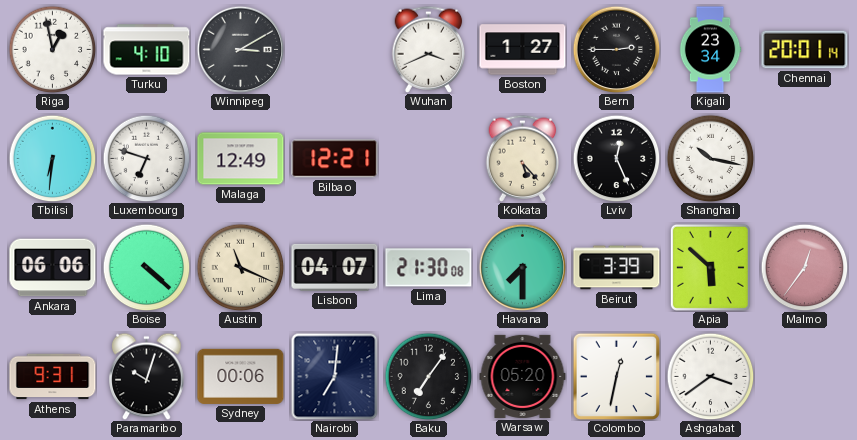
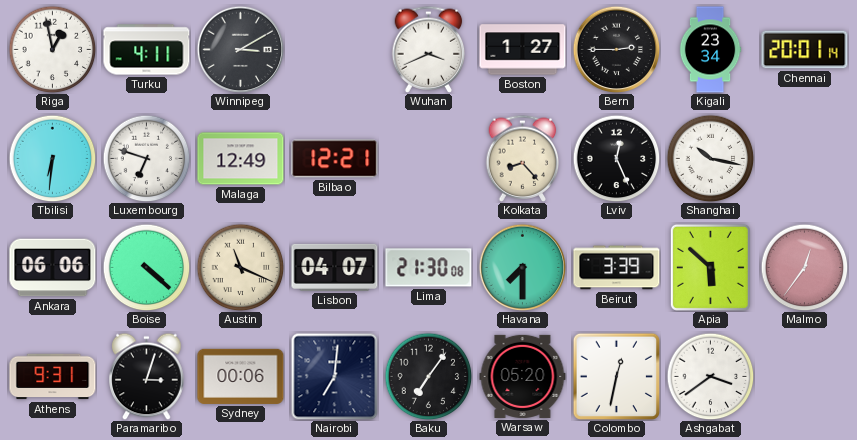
Turku: 4:10 -> 4:11 (147, 50)
Kolkata: 5:23 -> 8:23 (523, 158)
Paramaribo: 10:03 -> 3:03 (147, 376)
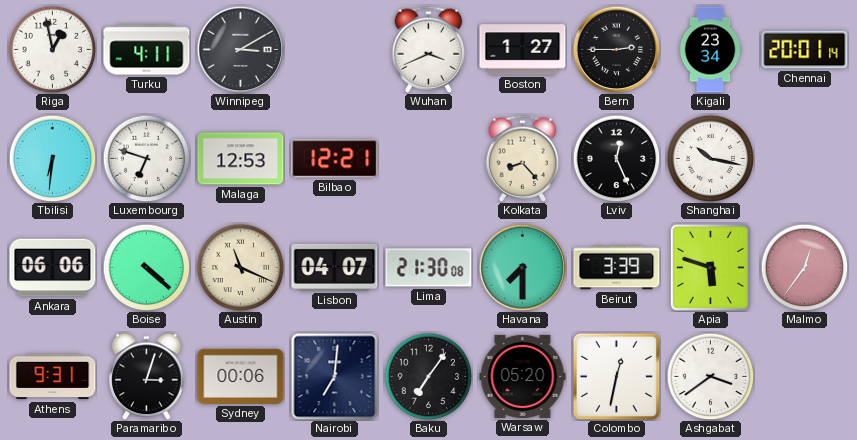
Malaga: 12:49 -> 12:53 (241, 159)
Apia: 5:52 -> 5:48 (710, 267)
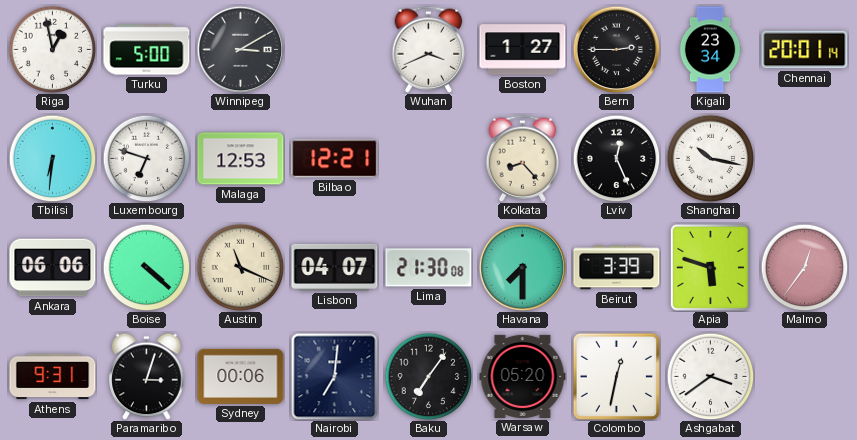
Turku: 4:11 -> 5:00 (147, 50)
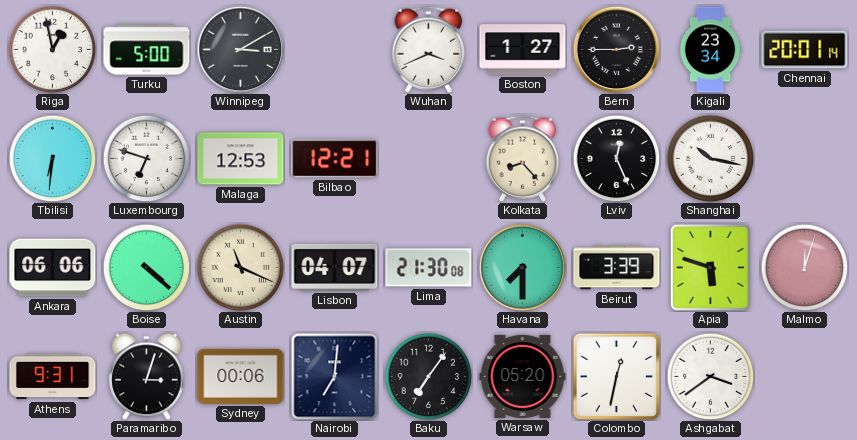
Malmo: 12:36 -> 12:03 (804, 267)
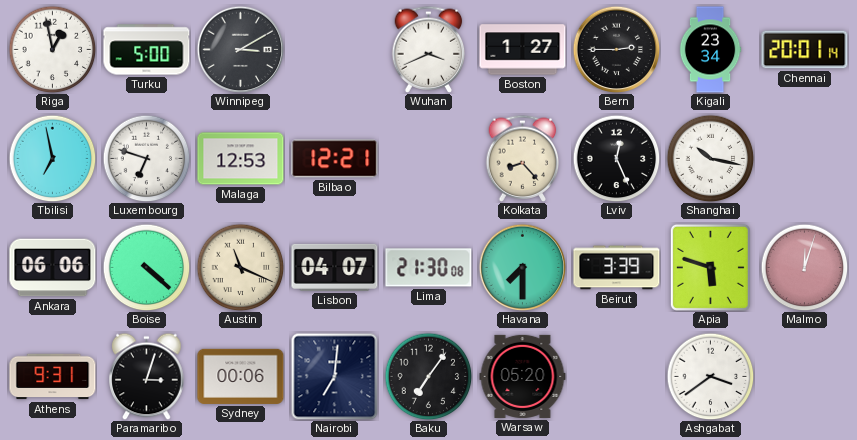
Tbilisi: 6:31 -> 6:58 (52, 158)
Colombo: 12:32 -> none (616, 376)
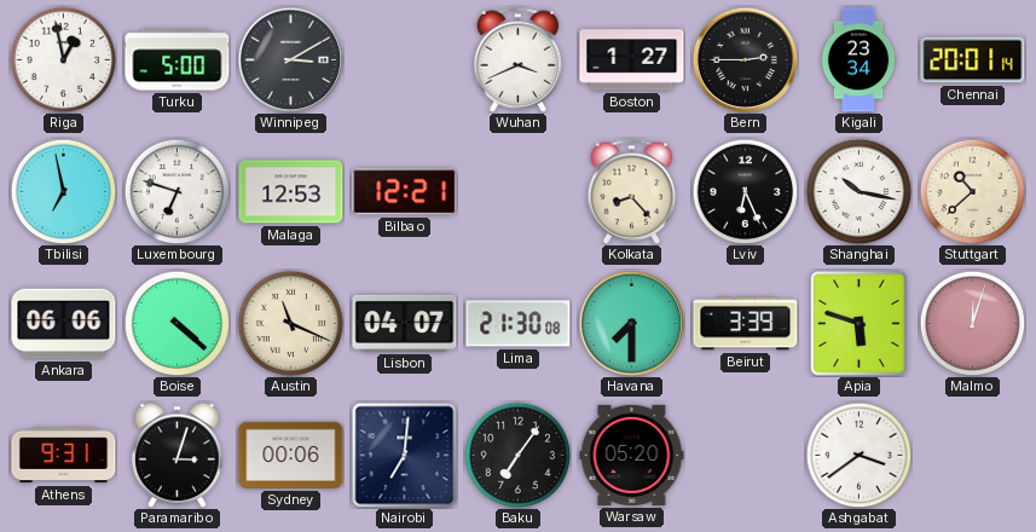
Lviv: 12:26 -> 6:26 (745, 191)
Stuttgart: none -> 10:38 (972, 191)
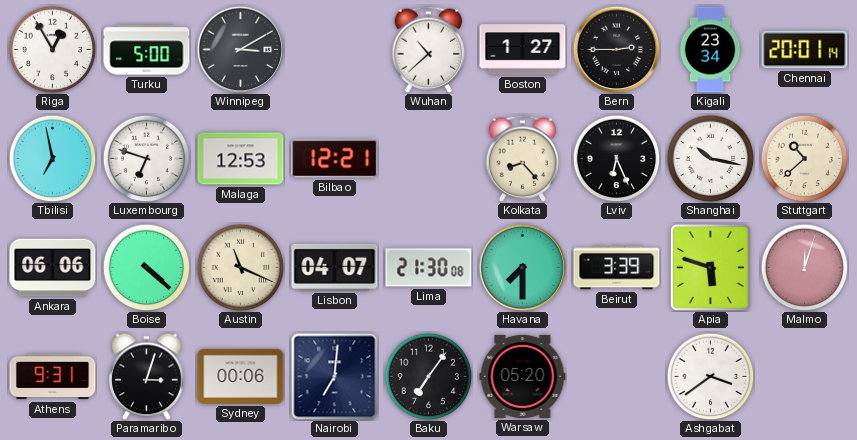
Riga: 12:58 -> 12:55 (52, 49)
Wuhan: 3:41 -> 10:38 (429, 49)
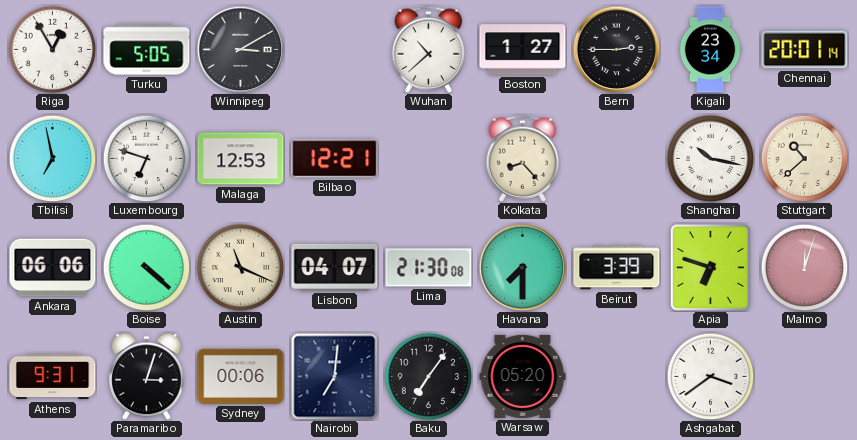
Turku: 5:00 -> 5:05 (147, 50)
Lviv: 6:26 -> none (616, 158)
Apia: 5:48 -> 6:48 (710, 267)
